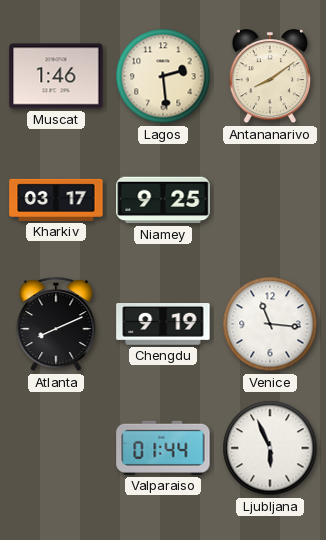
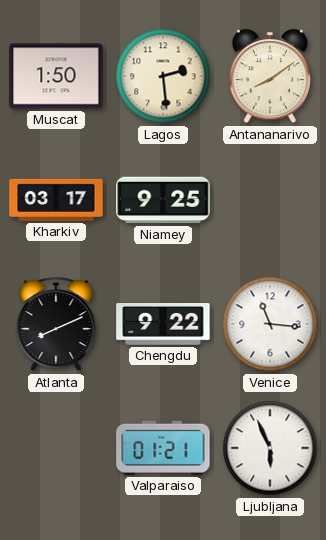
Muscat: 1:46 -> 1:50 (56, 76)
Chengdu: 9:19 -> 9:22 (163, 325)
Valparaiso: 01:44 -> 01:21 (163, 448)
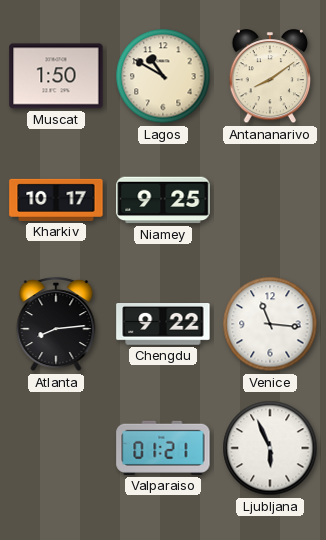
Lagos: 2:29 -> 10:50 (163, 76)
Kharkiv: 03:17 -> 10:17 (56, 200)
Atlanta: 8:11 -> 8:14 (56, 325)
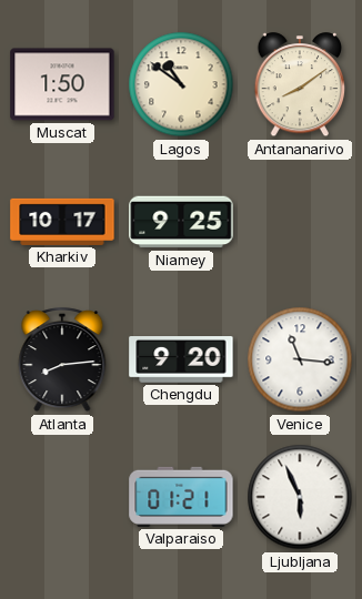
Lagos: 10:50 -> 10:51 (181, 84)
Chengdu: 9:22 -> 9:20 (181, 361)
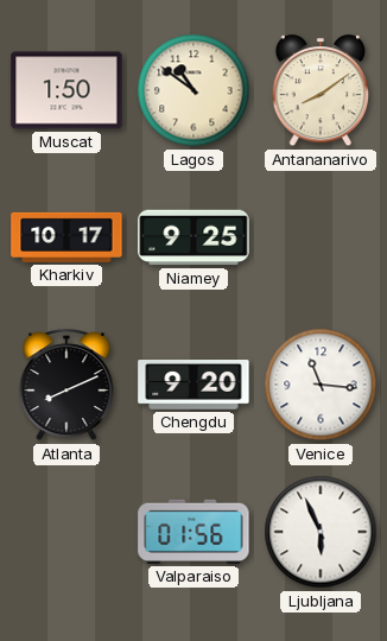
Atlanta: 8:14 -> 8:11 (66, 386)
Valparaiso: 01:21 -> 01:56 (193, 532)
